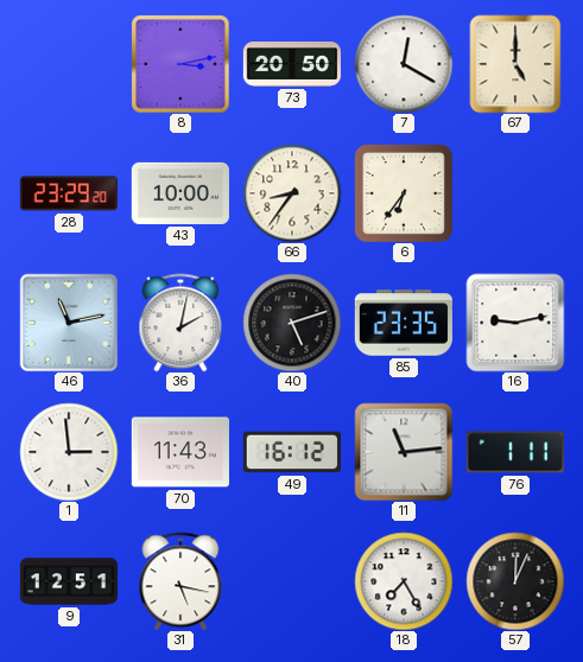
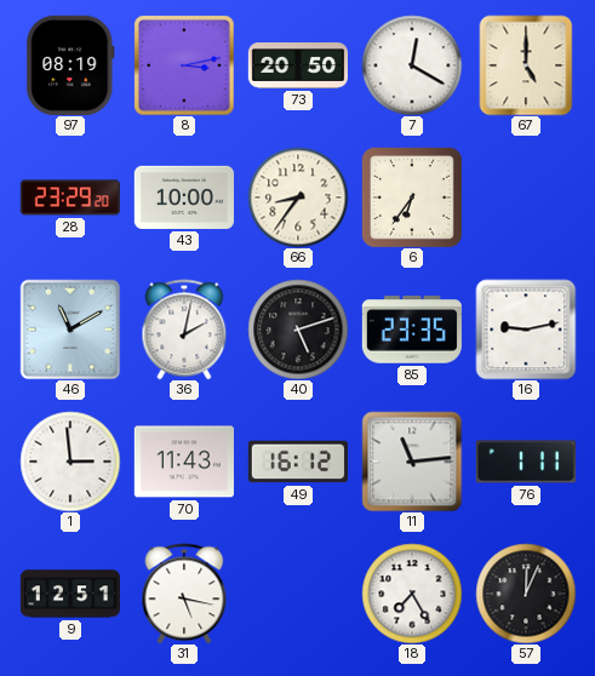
97: none -> 08:19 (70, 65)
46: 11:13 -> 11:10 (70, 330)
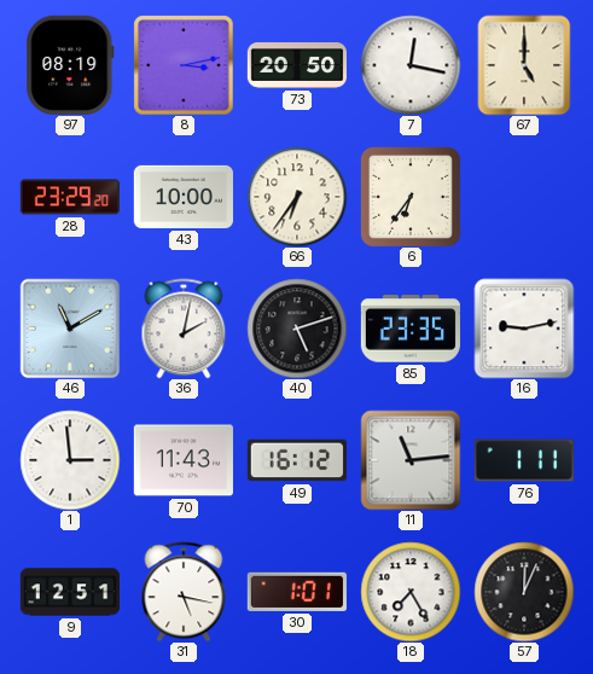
7: 12:20 -> 12:17 (411, 65)
66: 8:36 -> 6:36 (297, 197)
30: none -> 1:01 (297, 592)
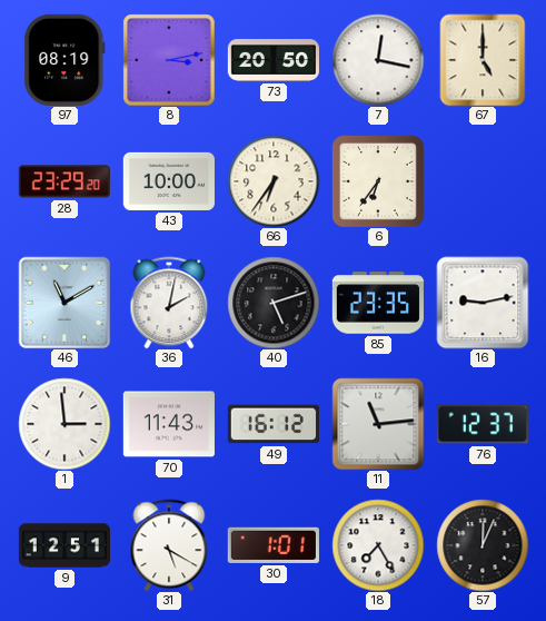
76: 1:11 -> 12:37 (483, 424)
31: 5:17 -> 5:20 (169, 545)
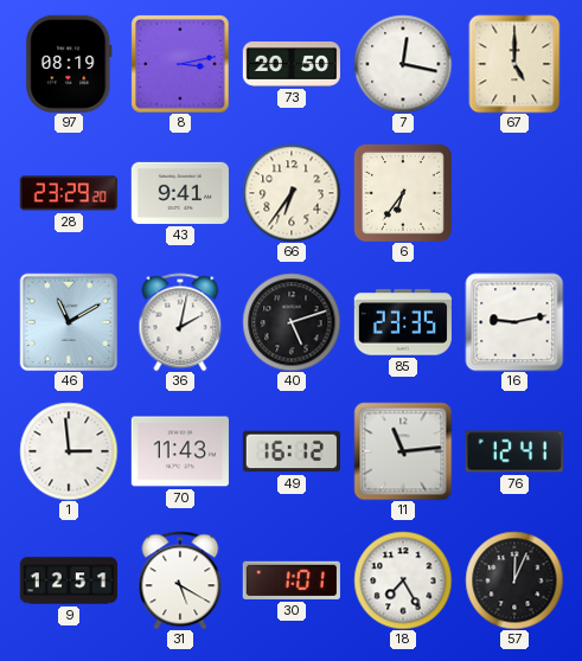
43: 10:00 -> 9:41 (180, 193)
76: 12:37 -> 12:41 (514, 451)
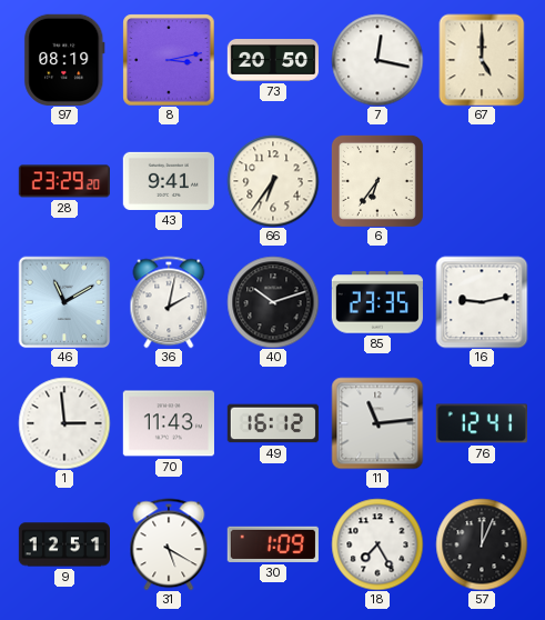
40: 5:12 -> 10:12 (273, 302)
30: 1:01 -> 1:09 (273, 544)
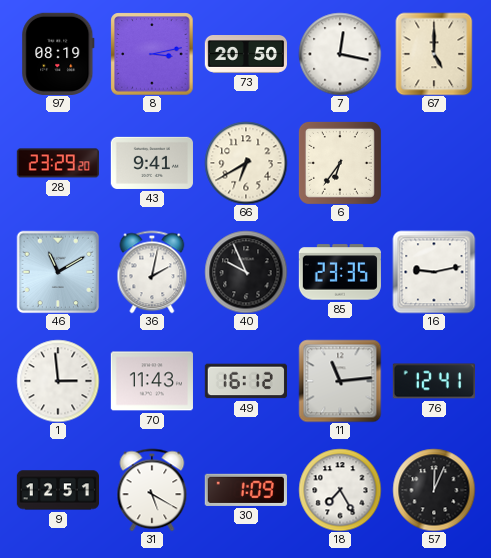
66: 6:36 -> 6:40 (246, 163)
40: 10:12 -> 9:56 (246, 272)
